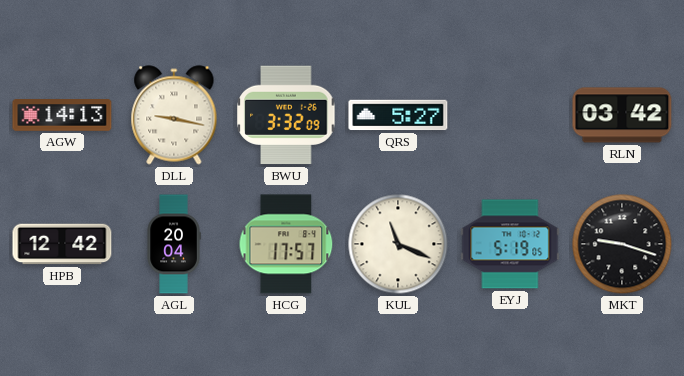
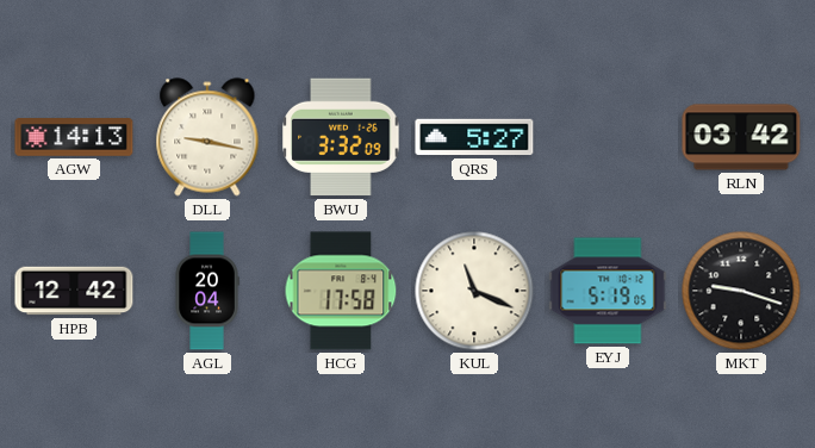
HCG: 17:57 -> 17:58 (341, 291)
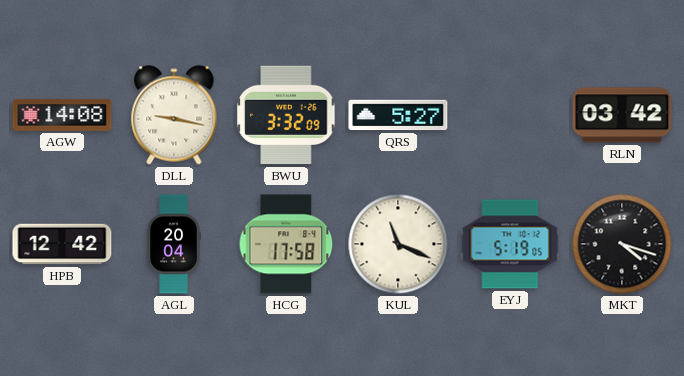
AGW: 14:13 -> 14:08 (62, 115)
MKT: 9:18 -> 4:18 (622, 244)
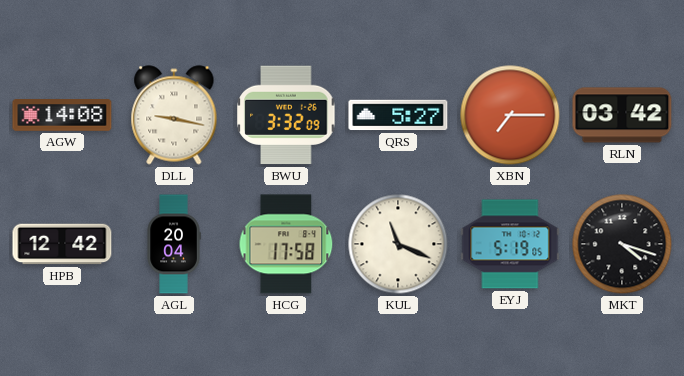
XBN: none -> 7:15 (510, 115)
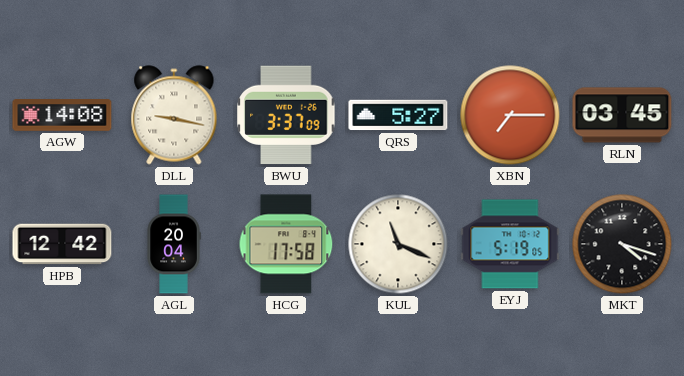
BWU: 3:32 -> 3:37 (286, 115)
RLN: 03:42 -> 03:45 (622, 115)
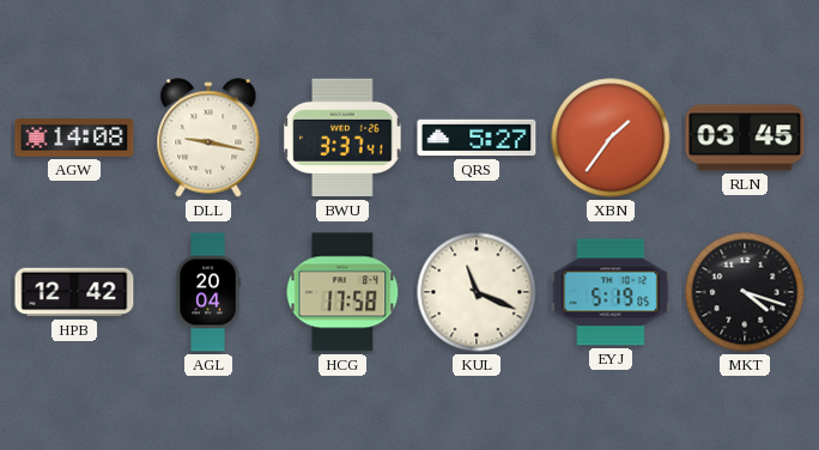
BWU: 3:37:09 -> 3:37:41 (342, 138)
XBN: 7:15 -> 1:36 (611, 138)
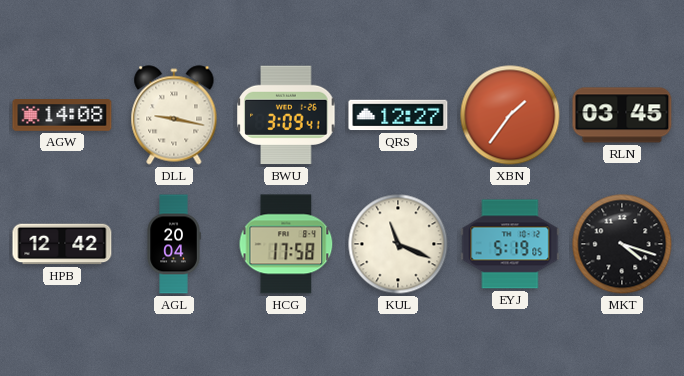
BWU: 3:37 -> 3:09 (286, 115)
QRS: 5:27 -> 12:27 (398, 115)
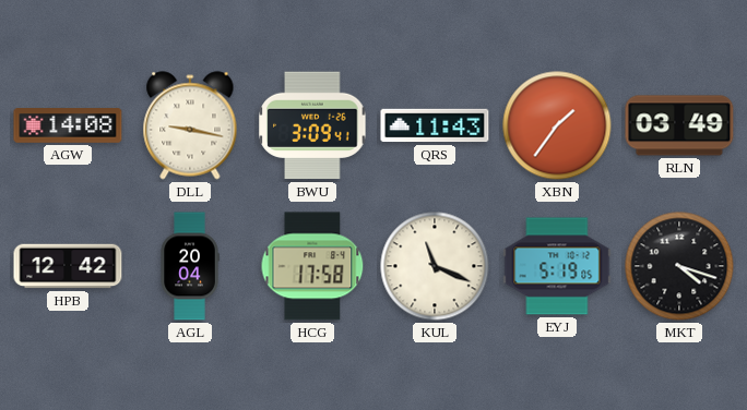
QRS: 12:27 -> 11:43 (435, 125)
RLN: 03:45 -> 03:49 (679, 125)
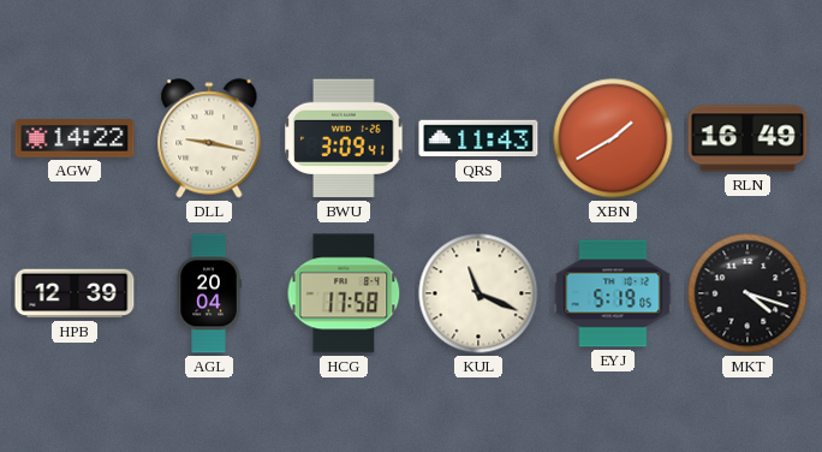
AGW: 14:08 -> 14:22 (75, 138)
XBN: 1:36 -> 1:40 (613, 138)
RLN: 03:49 -> 16:49 (747, 138)
HPB: 12:42 -> 12:39 (75, 293)
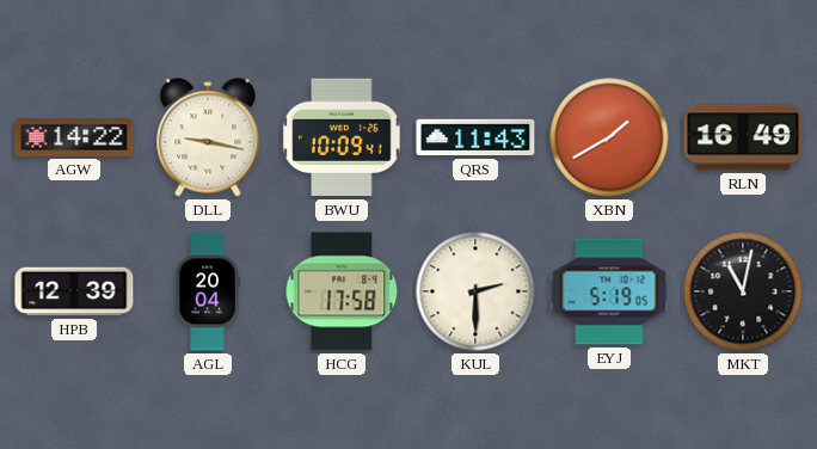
BWU: 3:09 -> 10:09 (342, 137)
KUL: 11:19 -> 2:30 (475, 291)
MKT: 4:18 -> 11:02 (743, 291)
